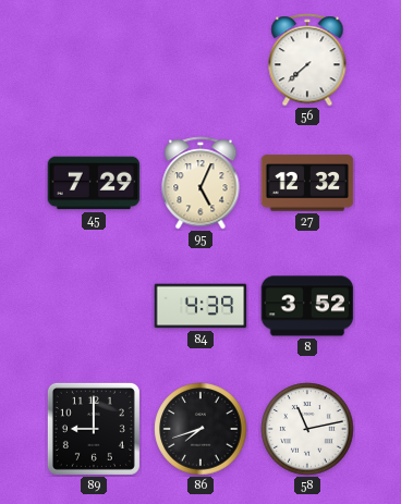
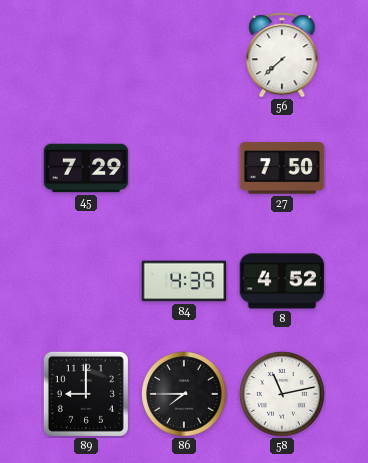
95: 5:04 -> none (200, 183)
27: 12:32 -> 7:50 (282, 168)
8: 3:52 -> 4:52 (282, 281)
86: 7:42 -> 7:45 (184, 394)
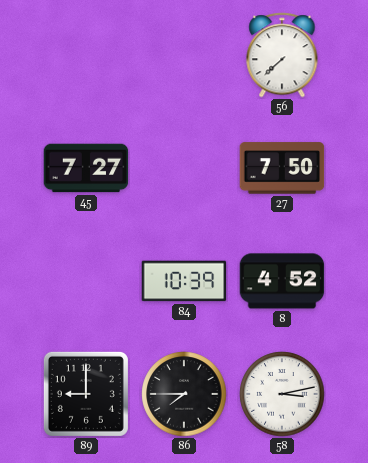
45: 7:29 -> 7:27 (86, 168)
84: 4:39 -> 10:39 (184, 281)
58: 11:13 -> 3:13 (282, 394)
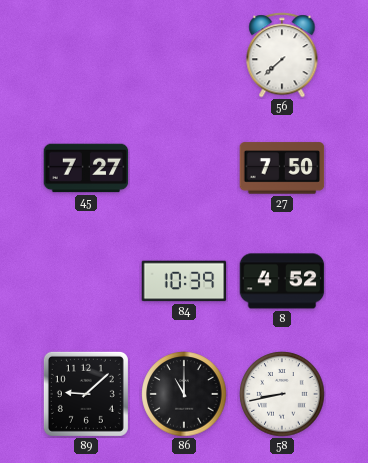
89: 9:00 -> 9:08 (86, 394)
86: 7:45 -> 11:00 (184, 394)
58: 3:13 -> 8:43 (282, 394)
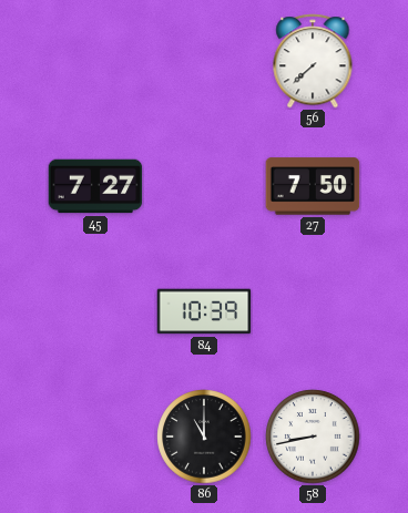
8: 4:52 -> none (282, 281)
89: 9:08 -> none (86, 394)
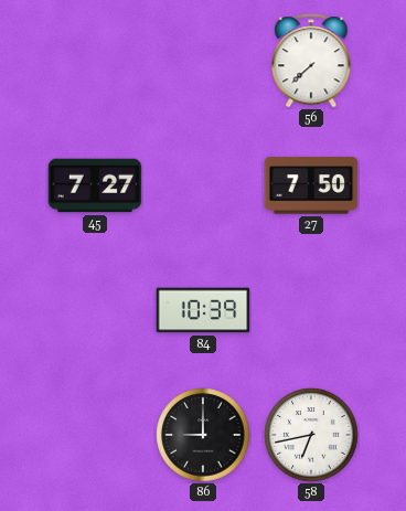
86: 11:00 -> 9:00 (203, 435)
58: 8:43 -> 6:43 (311, 435)
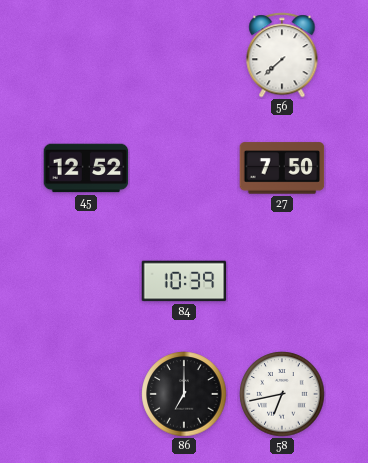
45: 7:27 -> 12:52 (86, 168)
86: 9:00 -> 7:00 (184, 394)
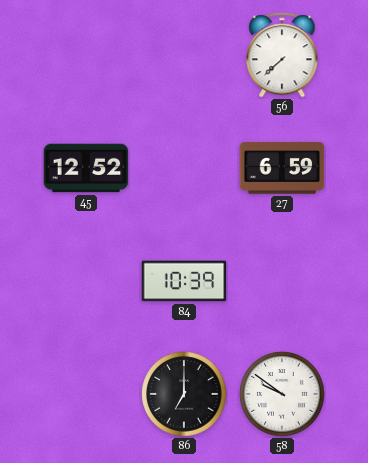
27: 7:50 -> 6:59 (282, 168)
58: 6:43 -> 9:51 (282, 394)
